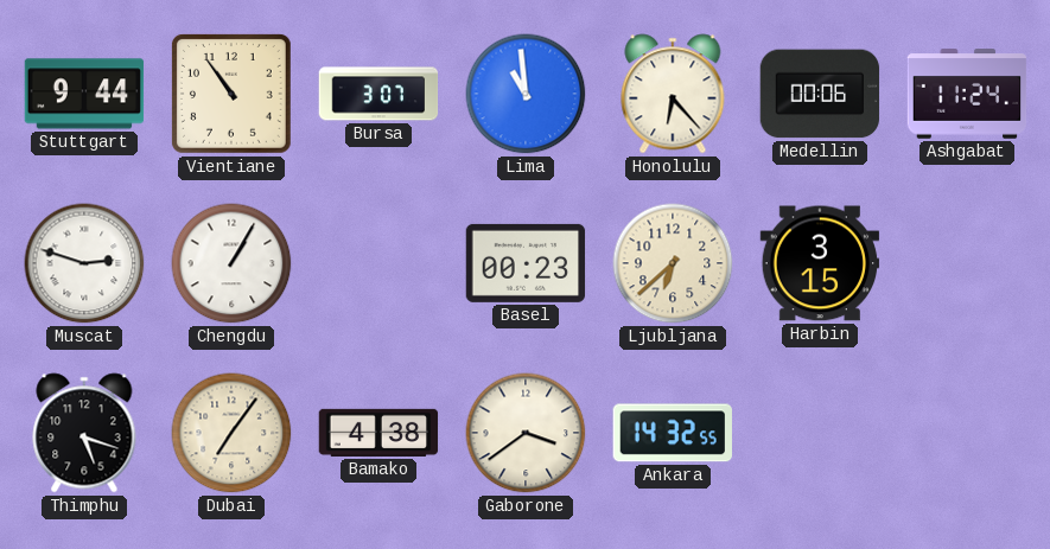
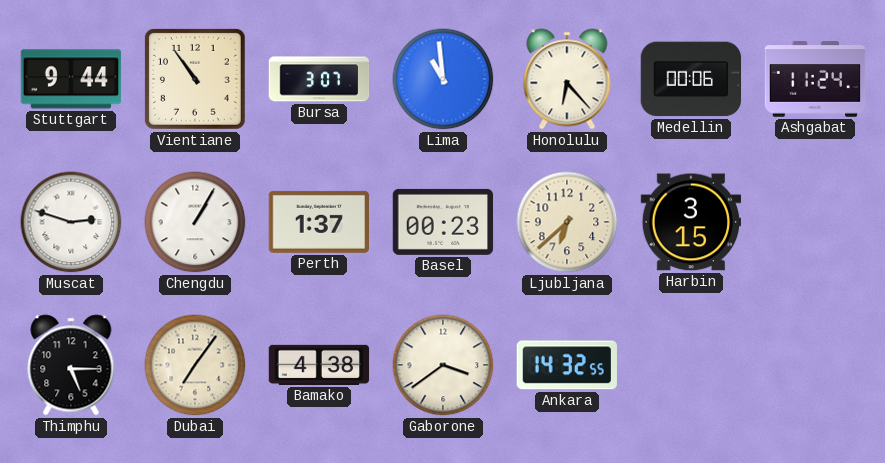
Perth: none -> 1:37 (318, 222)
Thimphu: 5:18 -> 5:15 (71, 365)
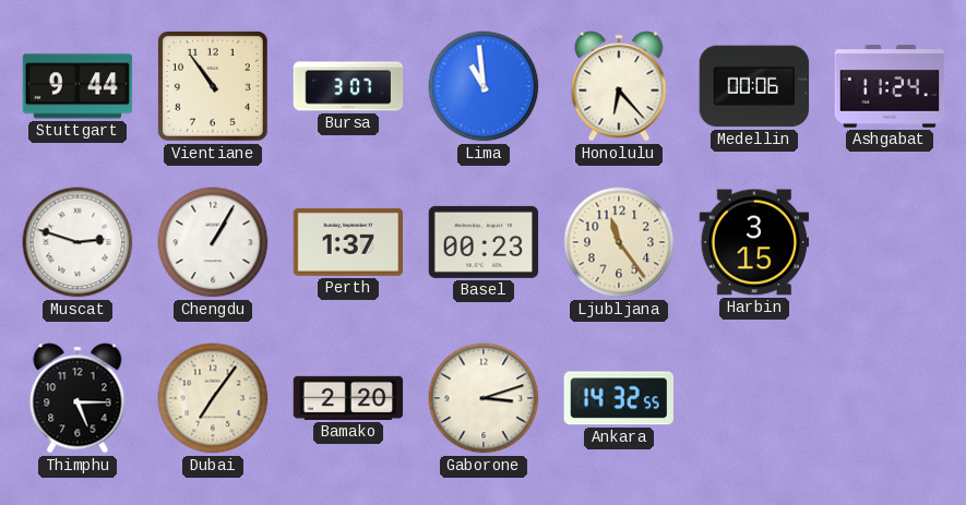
Ljubljana: 6:38 -> 11:24 (619, 242)
Bamako: 4:38 -> 2:20 (348, 398)
Gaborone: 3:39 -> 3:12 (484, 398)
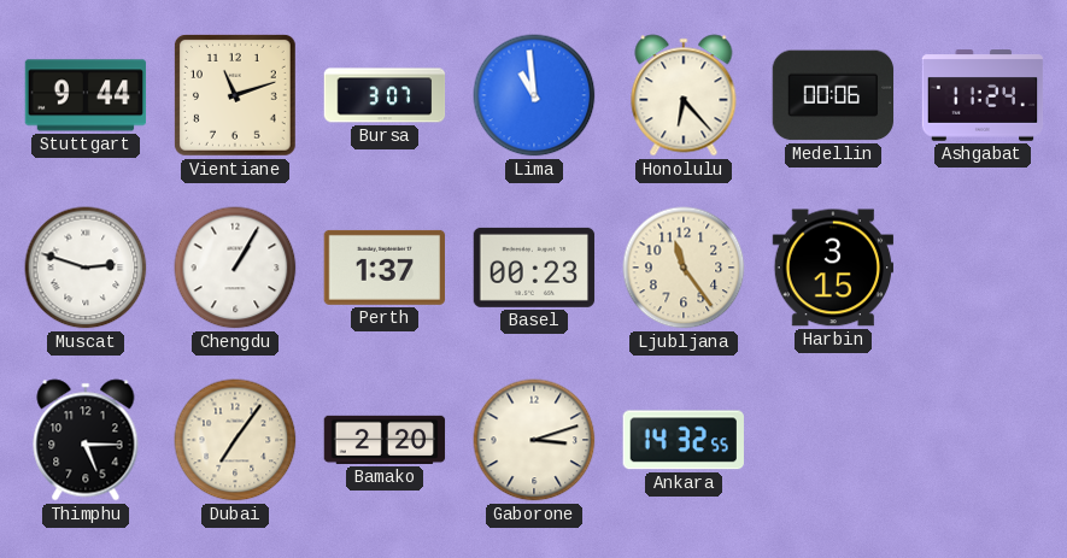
Vientiane: 10:54 -> 11:12 (235, 95)
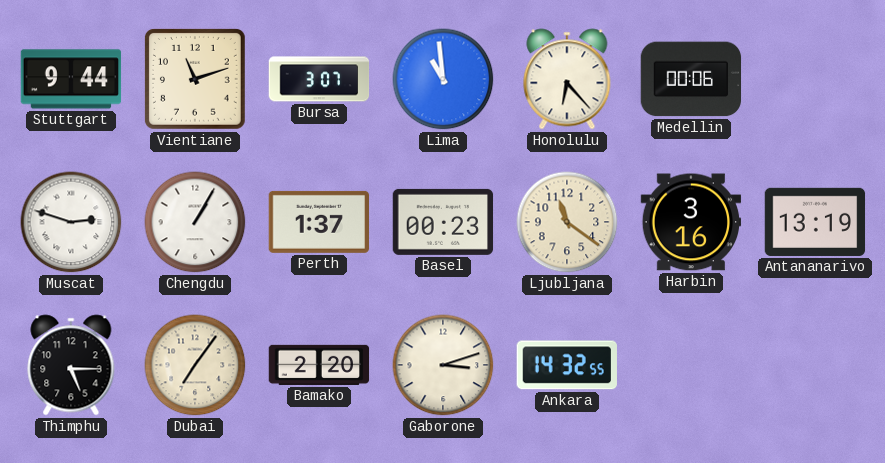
Ashgabat: 11:24 -> none (983, 95)
Ljubljana: 11:24 -> 11:21 (567, 222)
Harbin: 3:15 -> 3:16 (691, 222)
Antananarivo: none -> 13:19 (815, 222)
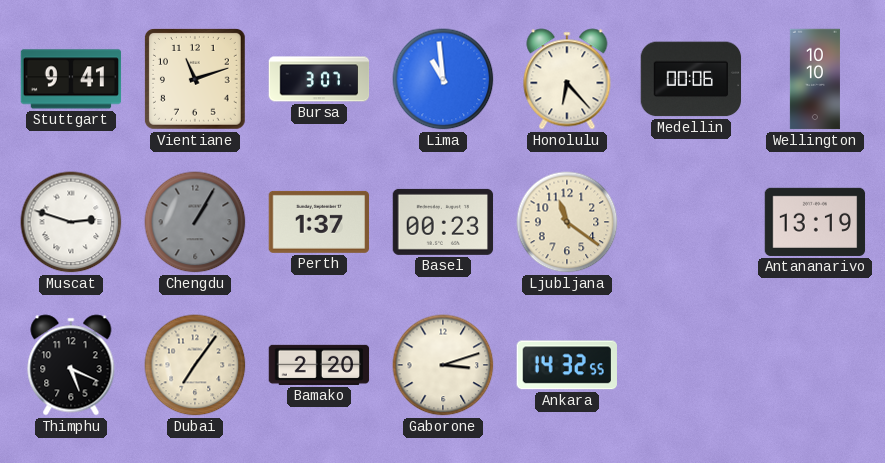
Stuttgart: 9:44 -> 9:41 (71, 79)
Wellington: none -> 10:10 (815, 79)
Chengdu dial: white -> grey (195, 222)
Harbin: 3:16 -> none (691, 222)
Thimphu: 5:15 -> 5:19 (71, 365)
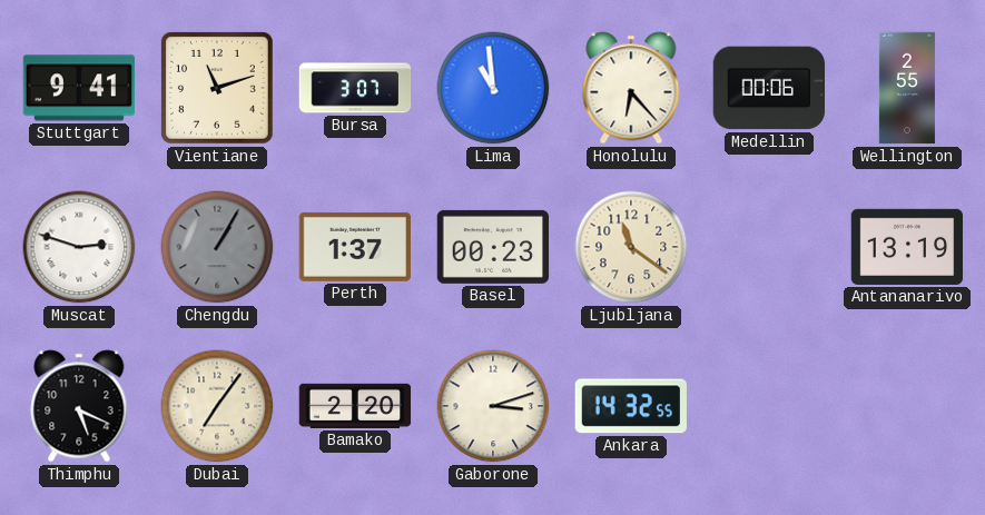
Wellington: 10:10 -> 2:55 (907, 88)
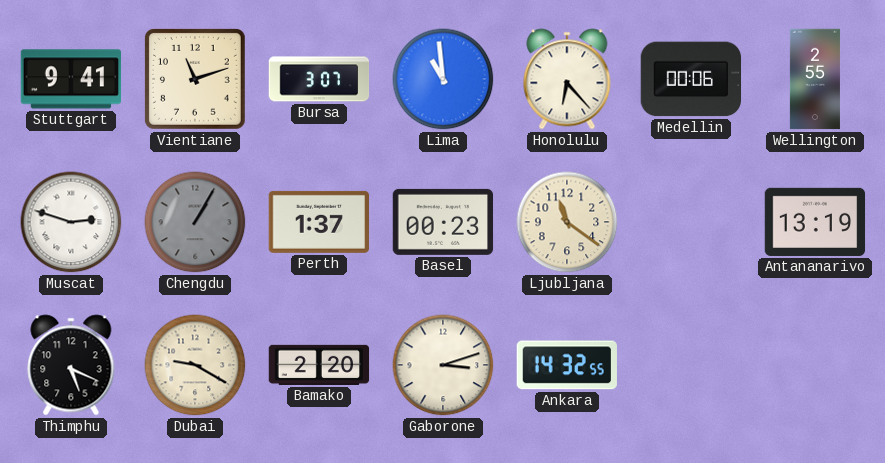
Dubai: 7:06 -> 9:20 (195, 365)
